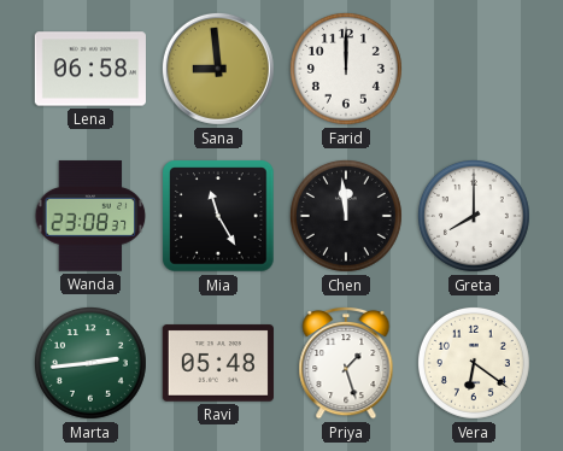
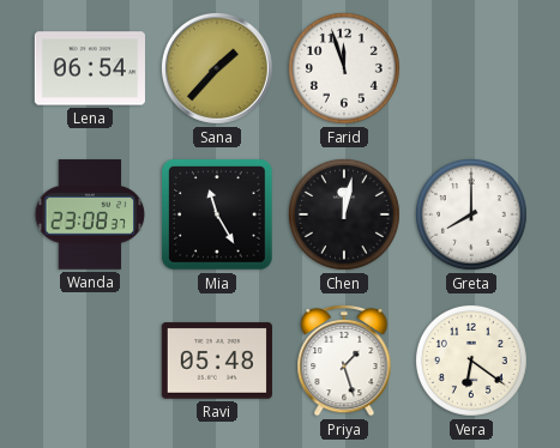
Lena: 06:58 -> 06:54 (90, 68)
Sana: 8:59 -> 1:37 (217, 68)
Farid: 12:00 -> 11:57 (344, 68)
Chen: 11:59 -> 12:02 (344, 214)
Marta: 2:44 -> none (90, 363)
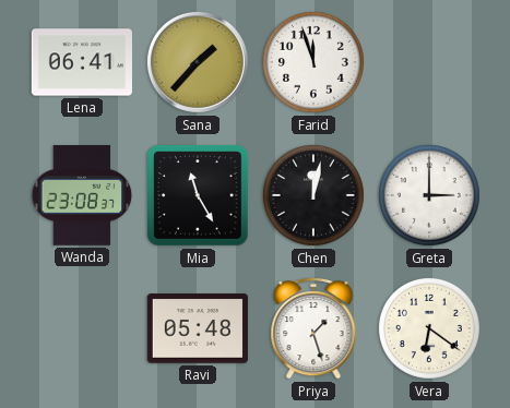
Lena: 06:54 -> 06:41 (82, 62)
Greta: 8:00 -> 3:00 (429, 195)
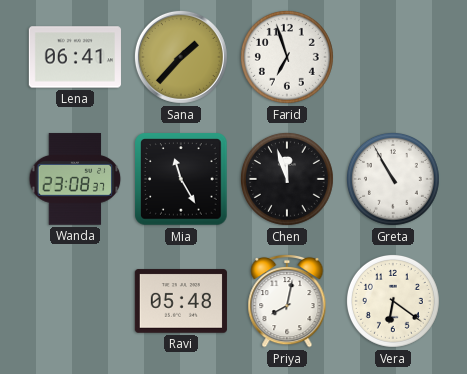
Farid: 11:57 -> 6:57 (287, 57)
Chen: 12:02 -> 11:57 (287, 179)
Greta: 3:00 -> 10:55 (393, 179)
Priya: 1:27 -> 8:02 (287, 301)
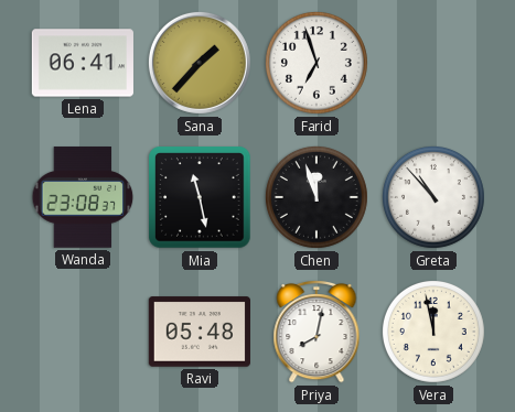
Mia: 11:25 -> 11:28 (200, 197)
Greta: 10:55 -> 10:53 (433, 197)
Vera: 6:21 -> 11:58 (433, 332)
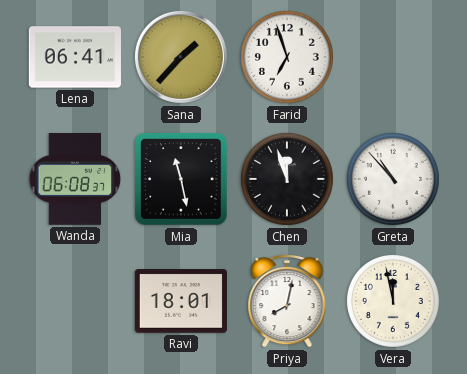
Wanda: 23:08 -> 06:08 (75, 179)
Ravi: 05:48 -> 18:01 (181, 301)
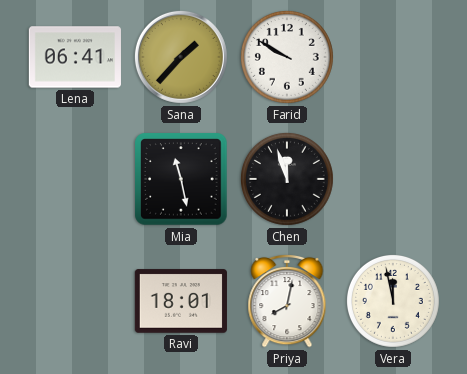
Farid: 6:57 -> 9:50 (287, 57)
Wanda: 06:08 -> none (75, 179)
Greta: 10:53 -> none (393, 179)
